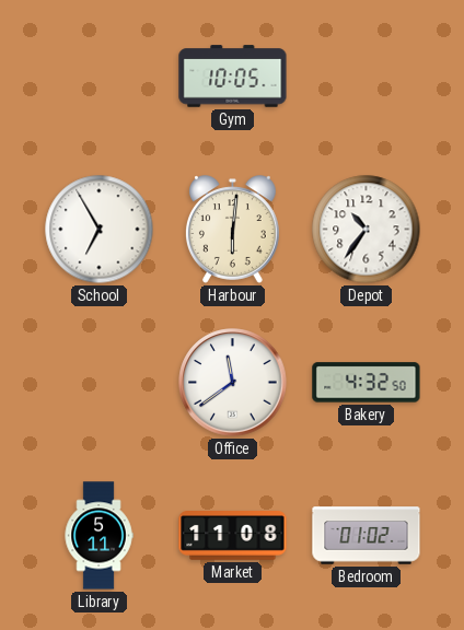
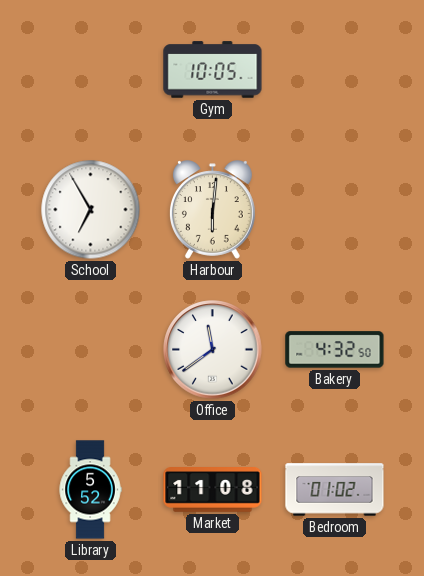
Depot: 10:36 -> none (367, 230)
Library: 5:11 -> 5:52 (90, 490)
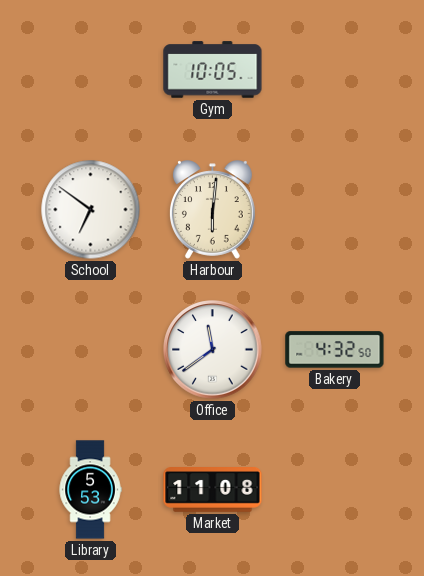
School: 6:55 -> 6:51 (91, 210)
Library: 5:52 -> 5:53 (90, 490)
Bedroom: 01:02 -> none (335, 490)
